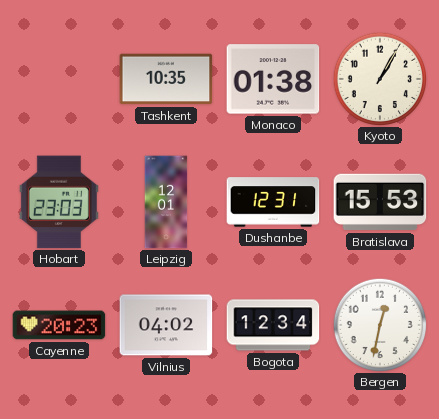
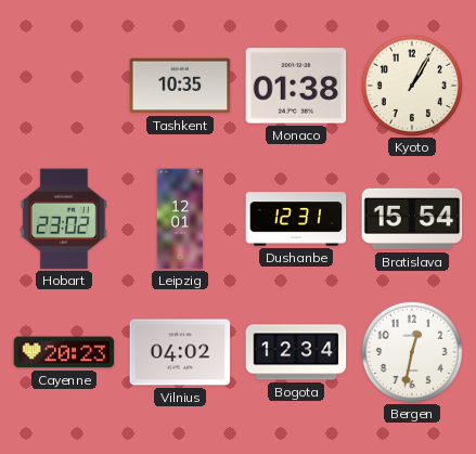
Hobart: 23:03 -> 23:02 (64, 219)
Bratislava: 15:53 -> 15:54 (412, 219)
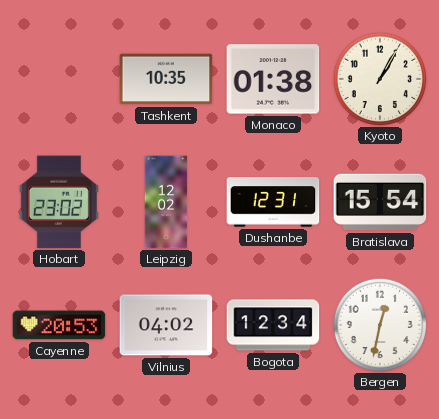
Leipzig: 12:01 -> 12:02 (166, 202)
Cayenne: 20:23 -> 20:53 (59, 325)
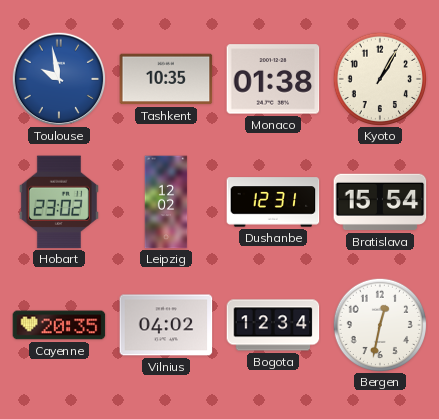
Toulouse: none -> 9:58 (59, 79)
Cayenne: 20:53 -> 20:35 (59, 325)
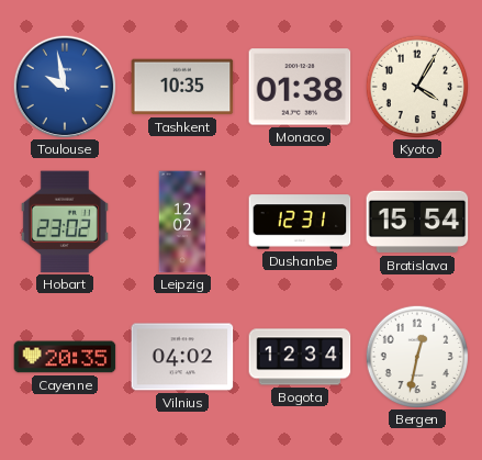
Kyoto: 1:05 -> 4:05 (416, 86)
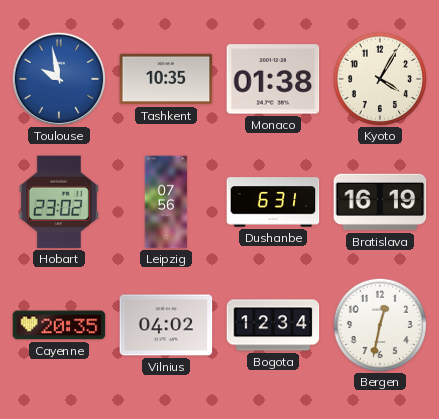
Leipzig: 12:02 -> 07:56 (166, 202)
Dushanbe: 12:31 -> 6:31 (273, 202)
Bratislava: 15:54 -> 16:19 (380, 202)
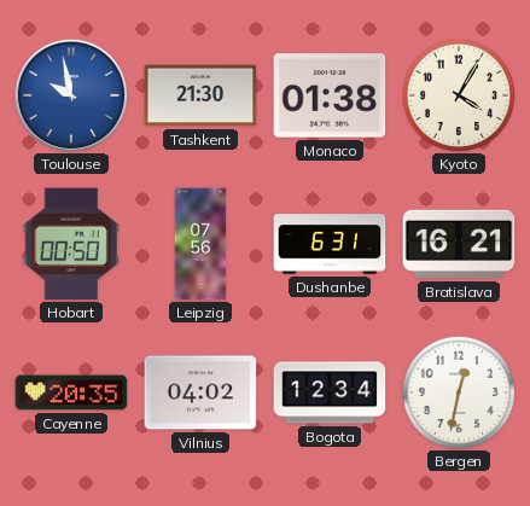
Tashkent: 10:35 -> 21:30 (200, 95)
Hobart: 23:02 -> 00:50 (71, 244)
Bratislava: 16:19 -> 16:21 (459, 244)
